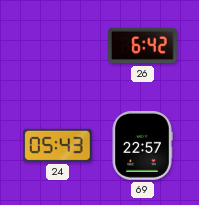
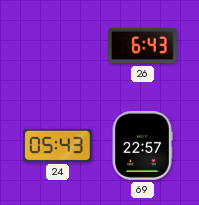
26: 6:42 -> 6:43 (142, 46)
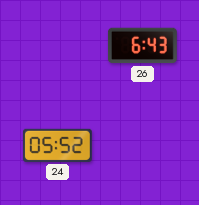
24: 05:43 -> 05:52 (57, 145)
69: 22:57 -> none (142, 146)
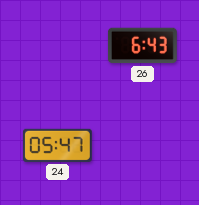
24: 05:52 -> 05:47 (57, 145)
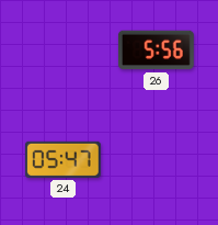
26: 6:43 -> 5:56 (156, 50)
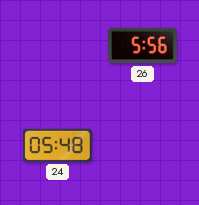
24: 05:47 -> 05:48 (57, 145)
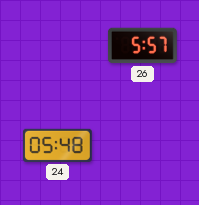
26: 5:56 -> 5:57 (142, 46)
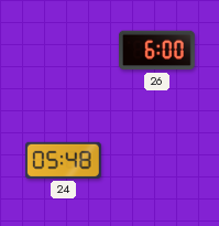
26: 5:57 -> 6:00 (156, 51)
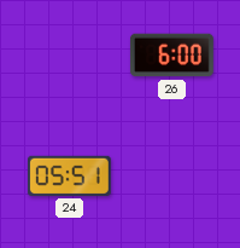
24: 05:48 -> 05:51 (69, 175)
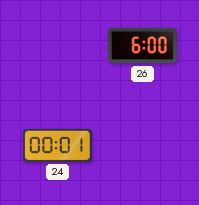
24: 05:51 -> 00:01 (57, 145)
